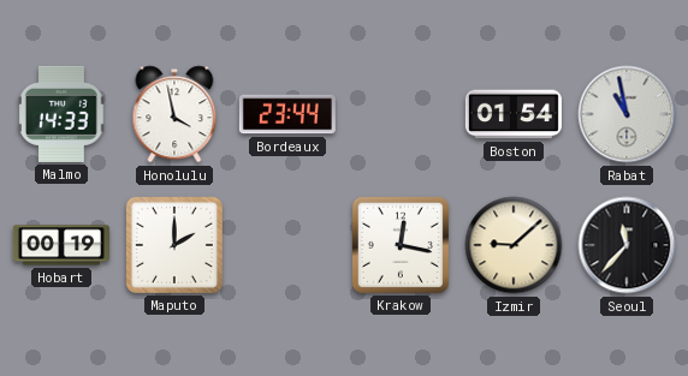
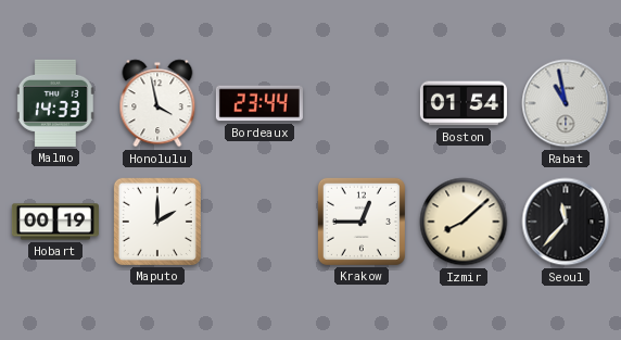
Krakow: 12:17 -> 12:45 (362, 222)
Izmir: 9:08 -> 8:08 (464, 222)
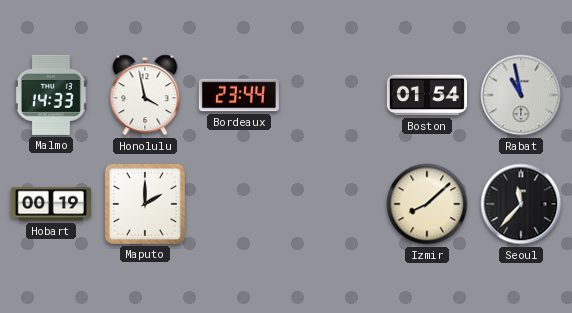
Krakow: 12:45 -> none (362, 222)
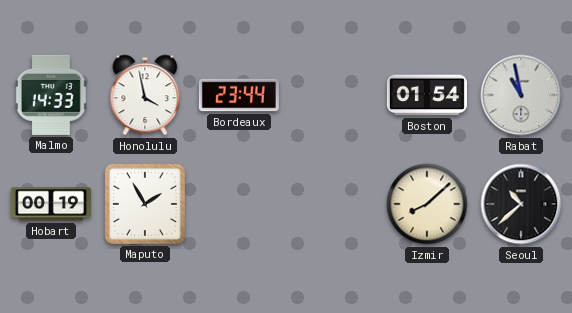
Maputo: 2:00 -> 1:55 (145, 204)
Seoul: 11:37 -> 10:38 (521, 204)
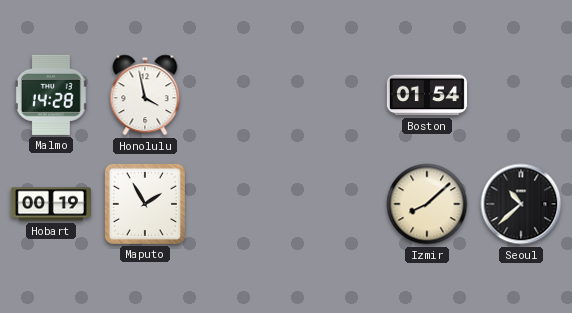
Malmo: 14:33 -> 14:28 (51, 95)
Bordeaux: 23:44 -> none (239, 95)
Rabat: 10:58 -> none (521, 95)
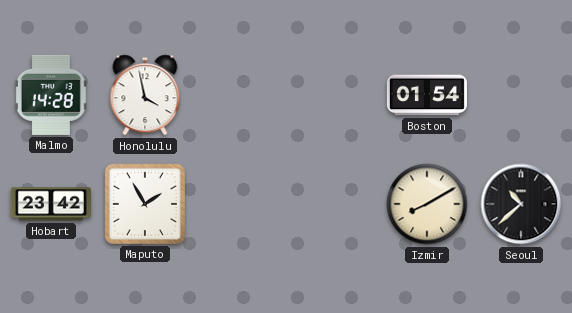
Hobart: 00:19 -> 23:42 (51, 204)
Izmir: 8:08 -> 8:10 (427, 204)
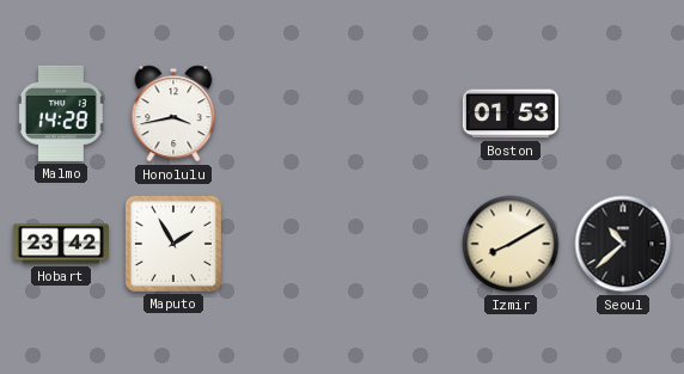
Honolulu: 3:58 -> 3:43 (173, 114)
Boston: 01:54 -> 01:53 (511, 114)
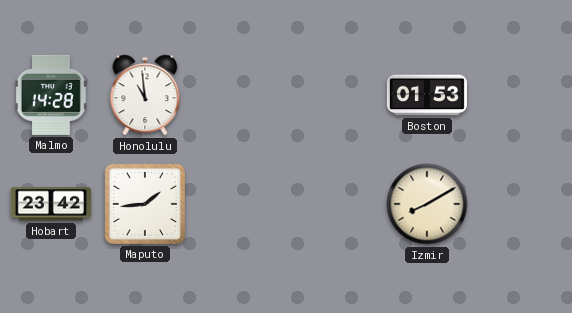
Honolulu: 3:43 -> 10:59 (145, 95)
Maputo: 1:55 -> 1:44 (145, 204)
Seoul: 10:38 -> none (623, 244)
